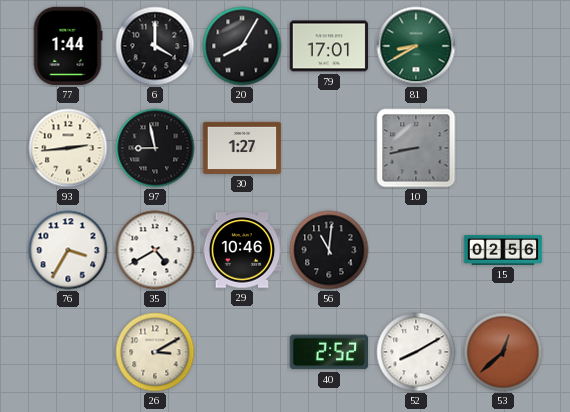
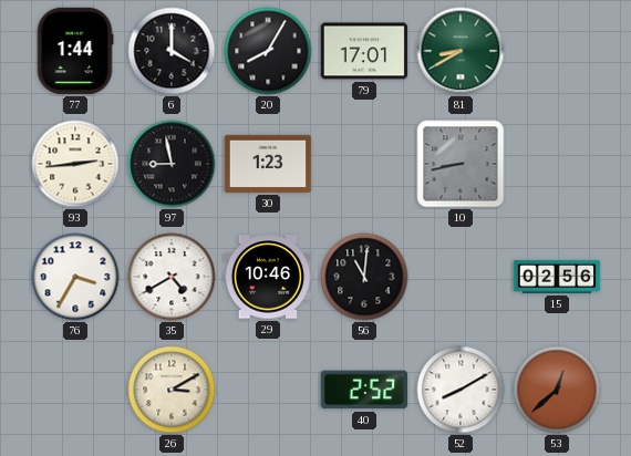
30: 1:27 -> 1:23 (268, 164)
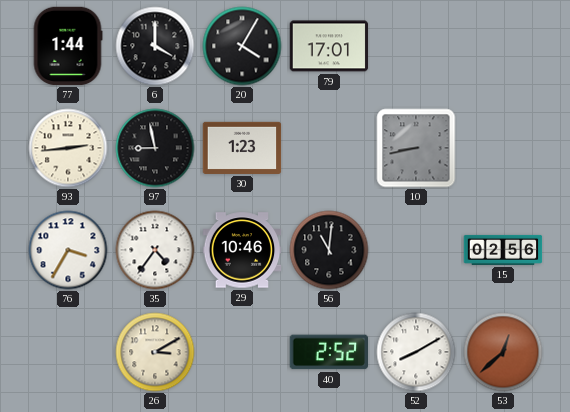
20: 8:05 -> 4:05 (242, 46)
81: 8:40 -> none (461, 51)
35: 4:40 -> 4:36 (155, 250)
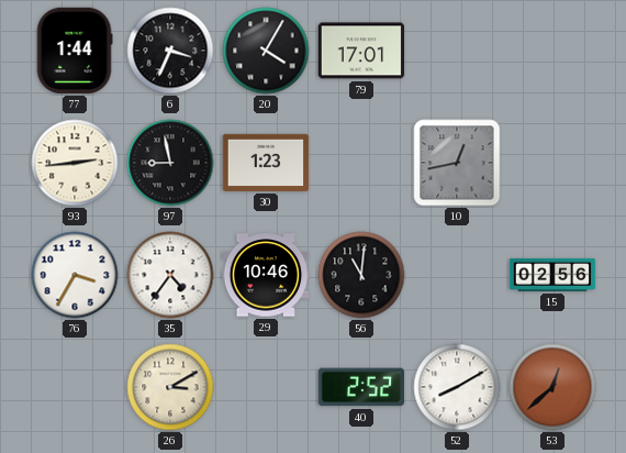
6: 4:00 -> 3:34 (170, 51)
10: 8:43 -> 12:43 (457, 163)
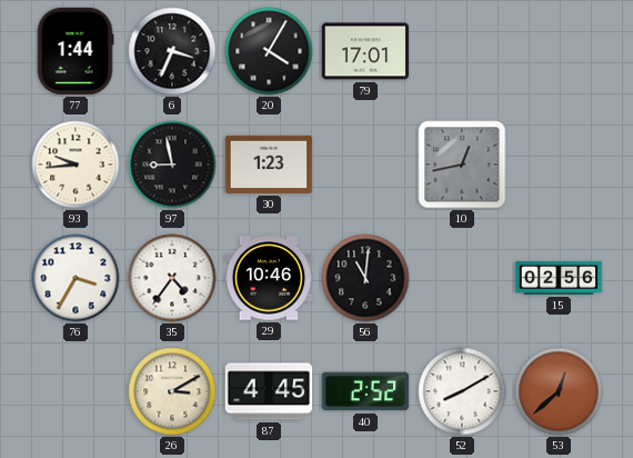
93: 2:44 -> 9:44 (76, 165)
87: none -> 4:45 (269, 391)
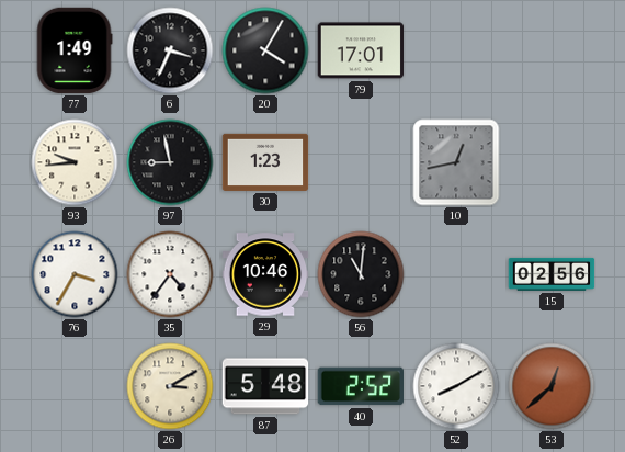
77: 1:44 -> 1:49 (75, 50)
87: 4:45 -> 5:48 (265, 386)
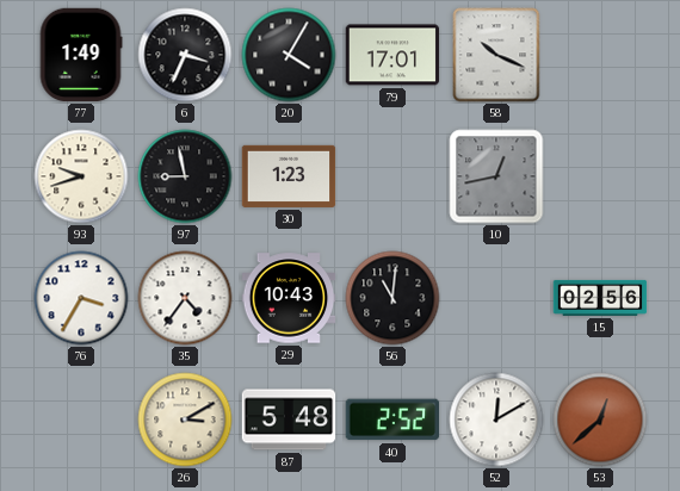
58: none -> 10:19 (496, 55)
93: 9:44 -> 9:42 (81, 176)
29: 10:46 -> 10:43 (289, 298)
52: 8:10 -> 12:10 (496, 419)
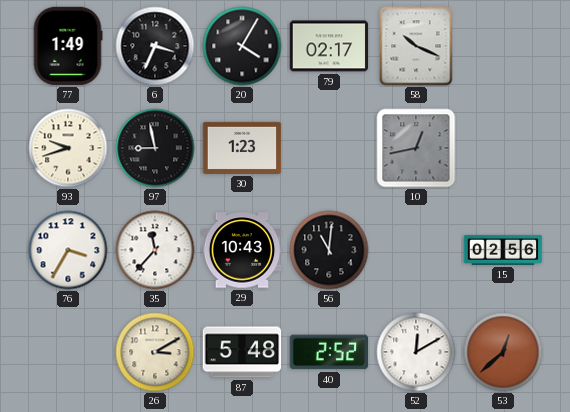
79: 17:01 -> 02:17 (329, 46)
35: 4:36 -> 11:37 (155, 250)
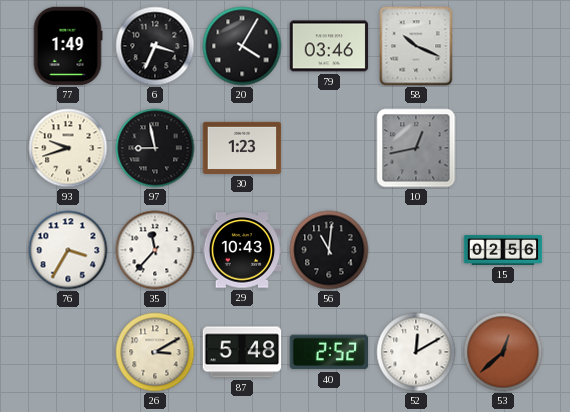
79: 02:17 -> 03:46 (329, 46)
